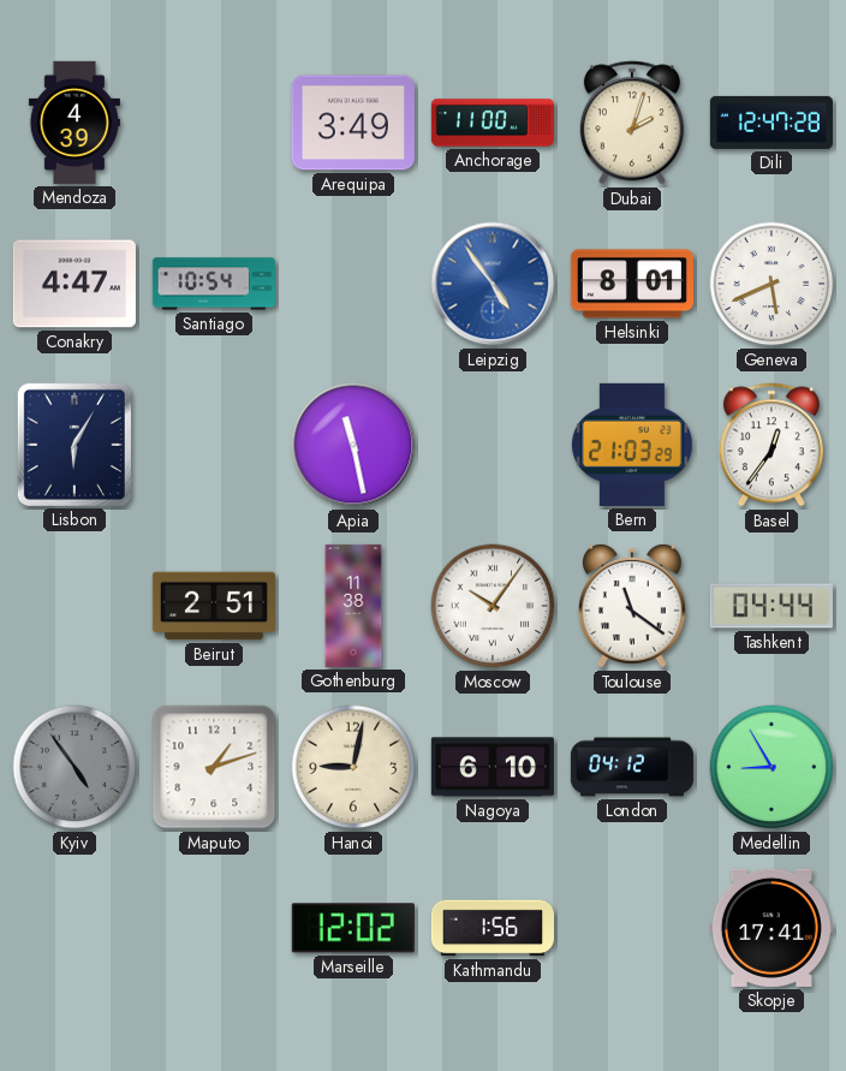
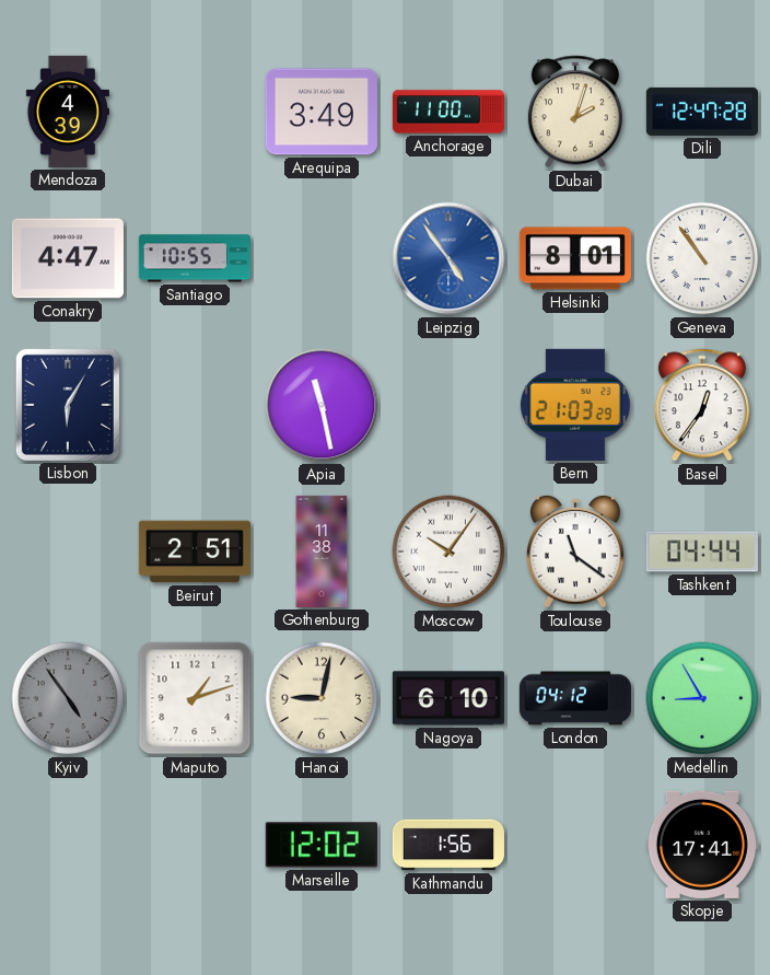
Santiago: 10:54 -> 10:55 (195, 258)
Geneva: 5:41 -> 10:54 (702, 258)
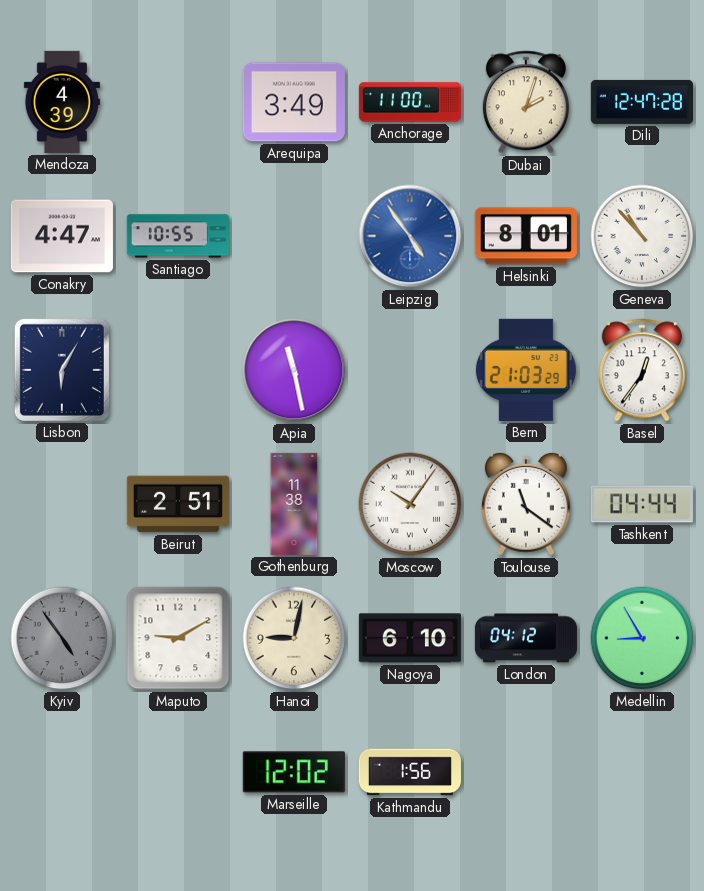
Geneva: 10:54 -> 10:53 (642, 236)
Maputo: 1:12 -> 9:10 (178, 638)
Skopje: 17:41 -> none (702, 845)
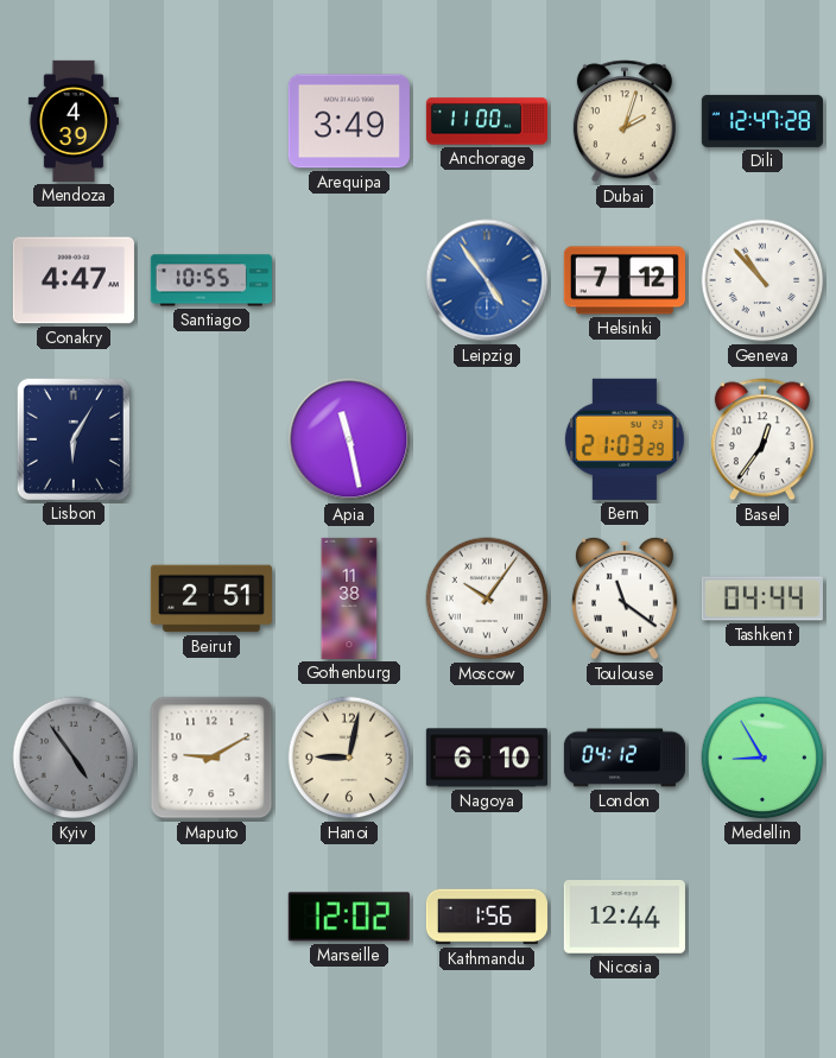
Helsinki: 8:01 -> 7:12 (625, 280)
Nicosia: none -> 12:44 (625, 918)
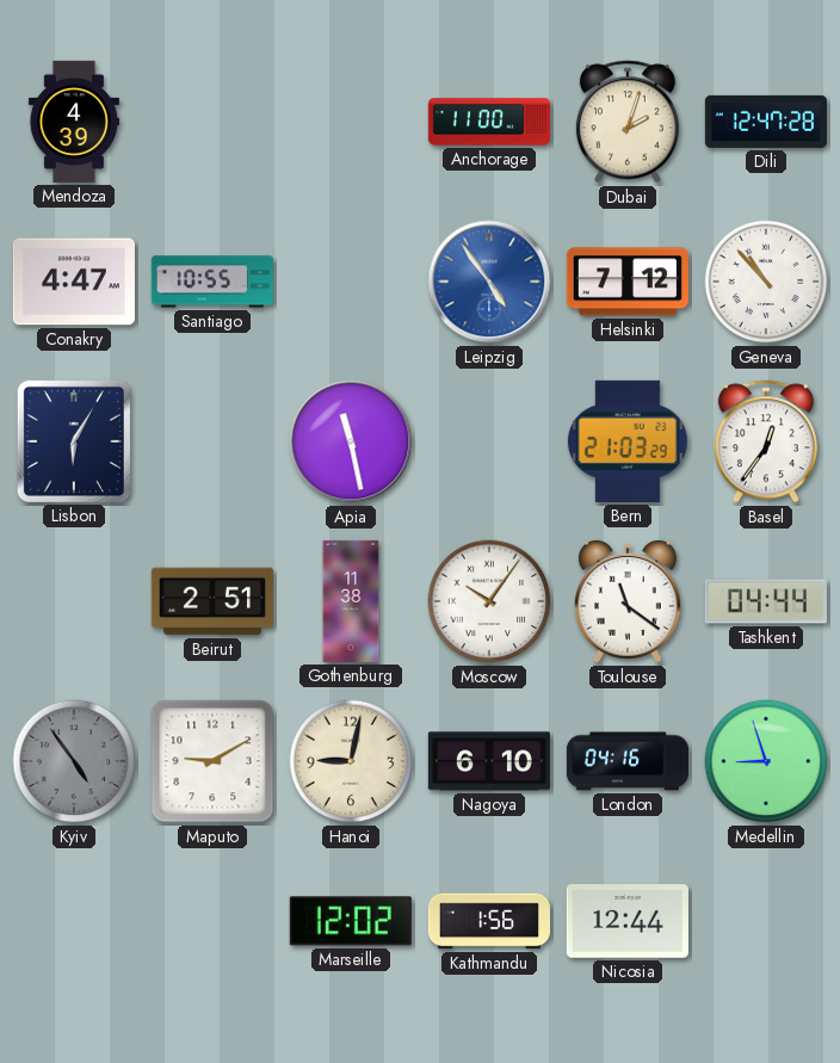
Arequipa: 3:49 -> none (349, 121)
London: 04:12 -> 04:16 (628, 761)
Medellin: 8:55 -> 8:57 (766, 761)
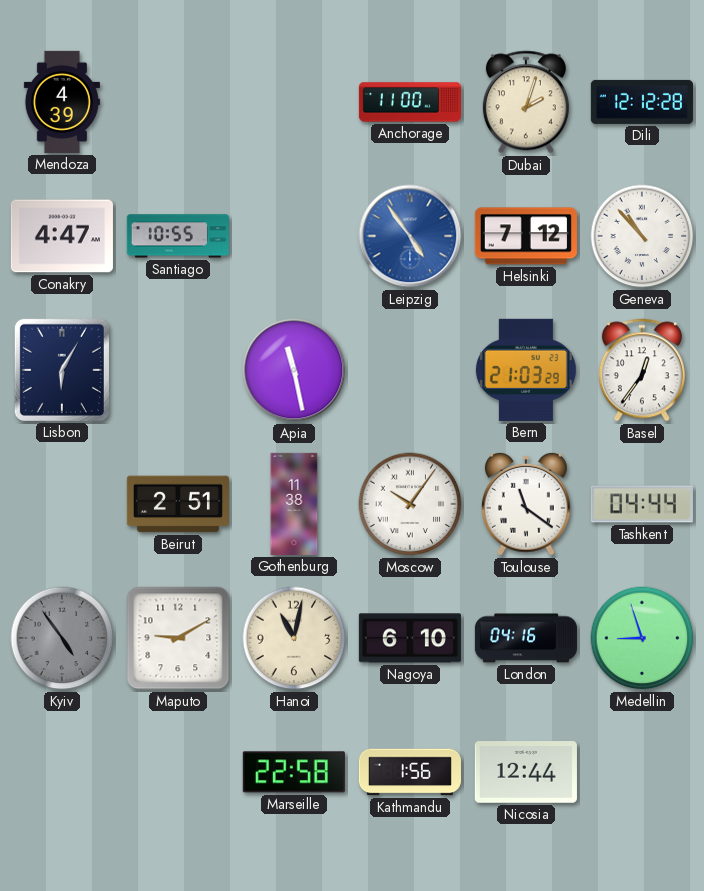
Dili: 12:47 -> 12:12 (642, 102)
Hanoi: 9:02 -> 11:02 (294, 638)
Marseille: 12:02 -> 22:58 (294, 772)
